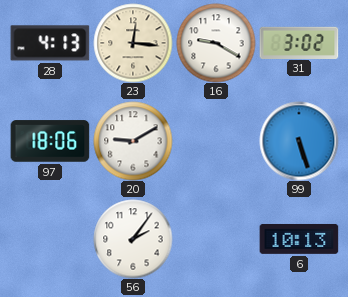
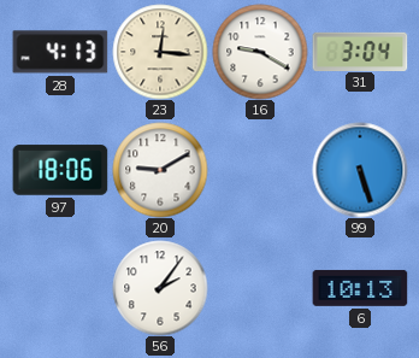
31: 3:02 -> 3:04 (360, 51)
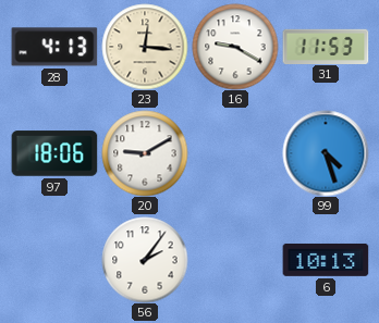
31: 3:04 -> 11:53 (326, 46)
99: 5:27 -> 4:27 (326, 153)
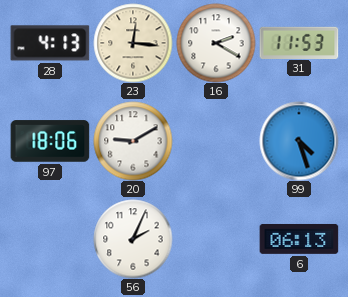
16: 9:20 -> 2:20 (216, 43)
56: 2:06 -> 2:04 (133, 239)
6: 10:13 -> 06:13 (299, 239)
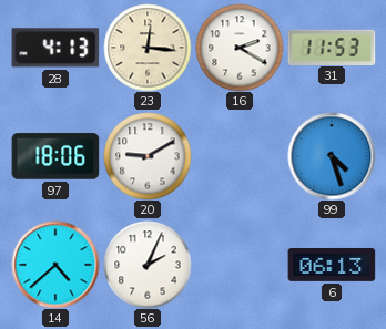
14: none -> 4:38 (55, 265)
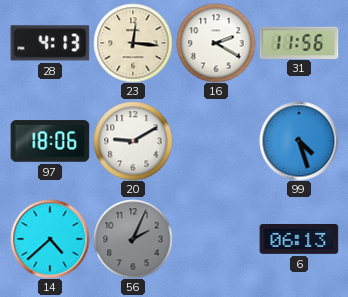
31: 11:53 -> 11:56 (299, 42)
56 dial: white -> grey (133, 239)
